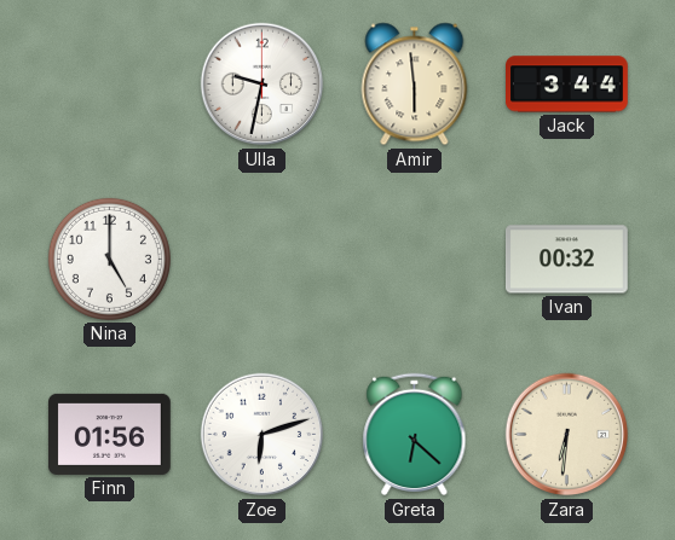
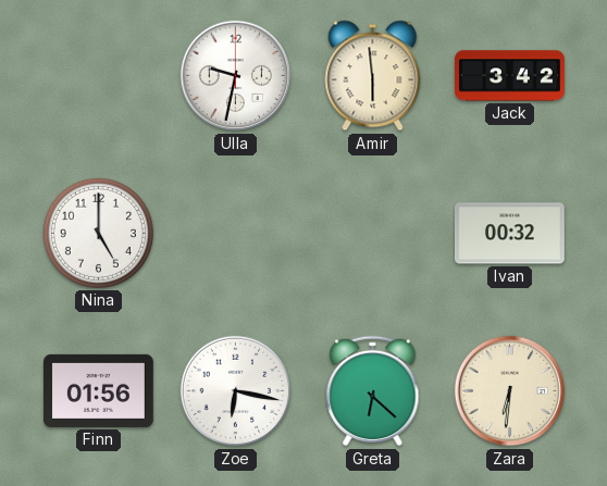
Jack: 3:44 -> 3:42 (510, 76)
Zoe: 6:12 -> 6:17 (236, 391)
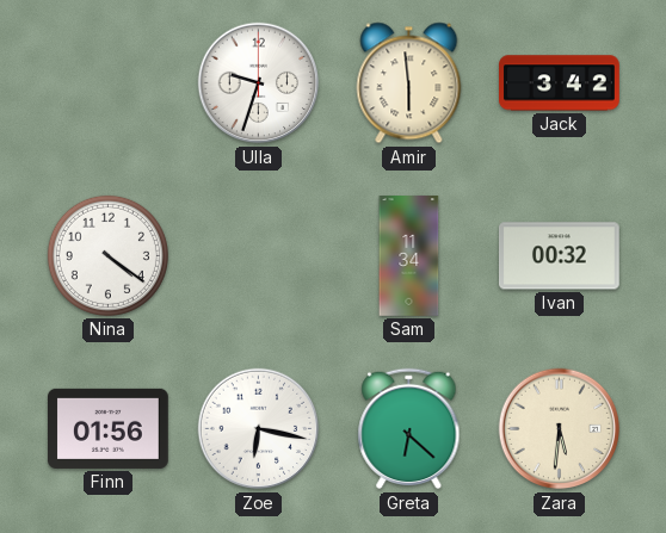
Ulla: 9:32 -> 9:33 (259, 83)
Nina: 5:00 -> 4:21 (107, 255)
Sam: none -> 11:34 (409, 256)
Zara: 6:31 -> 5:31 (560, 429)
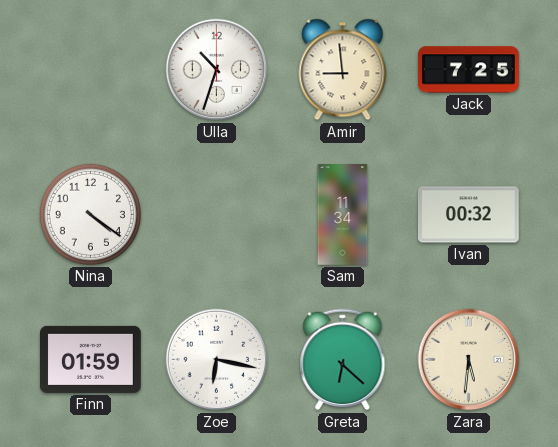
Ulla: 9:33 -> 10:33 (217, 70)
Amir: 5:59 -> 8:59 (343, 70)
Jack: 3:42 -> 7:25 (469, 70)
Finn: 01:56 -> 01:59 (91, 359)
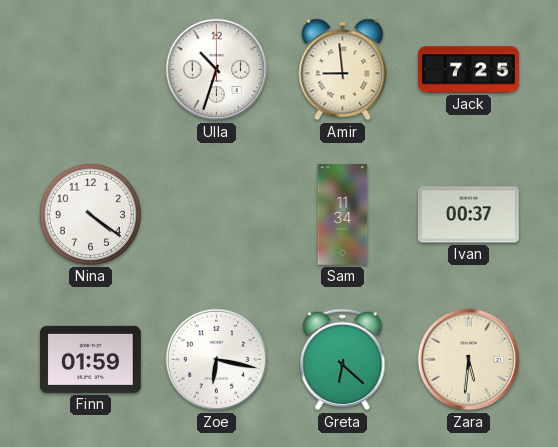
Ivan: 00:32 -> 00:37 (469, 215)
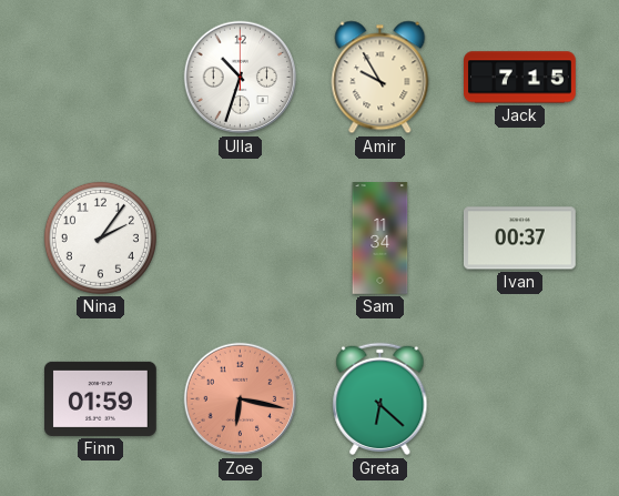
Amir: 8:59 -> 9:55 (380, 78)
Jack: 7:25 -> 7:15 (520, 78)
Nina: 4:21 -> 2:06 (100, 237)
Zoe dial: white -> salmon (241, 399)
Zara: 5:31 -> none (469, 360)
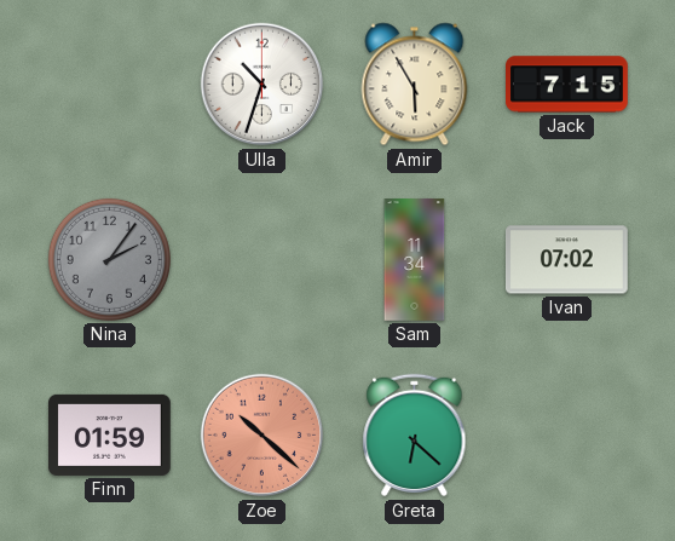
Amir: 9:55 -> 5:55 (415, 85)
Nina dial: white -> grey (109, 259)
Ivan: 00:37 -> 07:02 (567, 260)
Zoe: 6:17 -> 10:22 (262, 436)
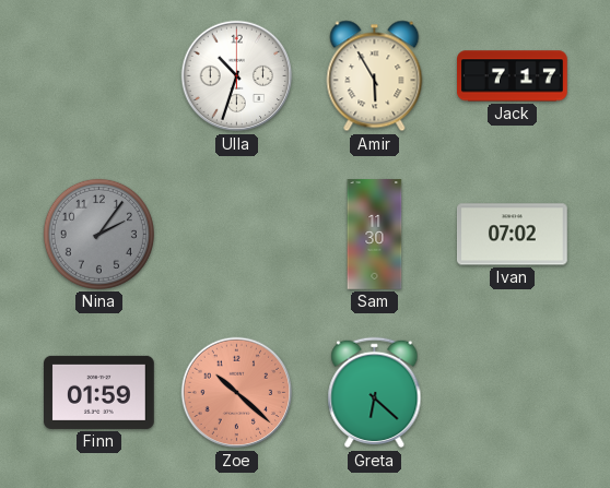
Jack: 7:15 -> 7:17 (513, 76)
Sam: 11:34 -> 11:30 (375, 235)
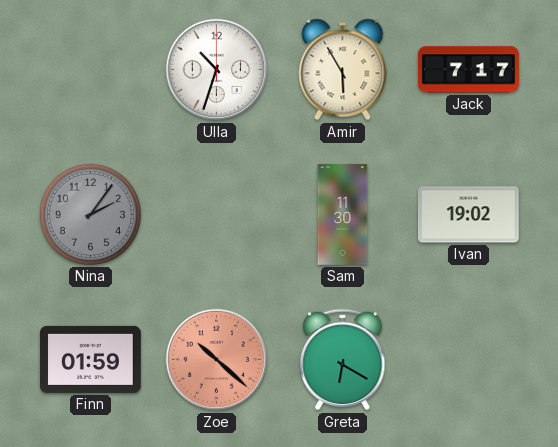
Ivan: 07:02 -> 19:02 (469, 215)
Greta: 6:22 -> 6:20 (343, 360)
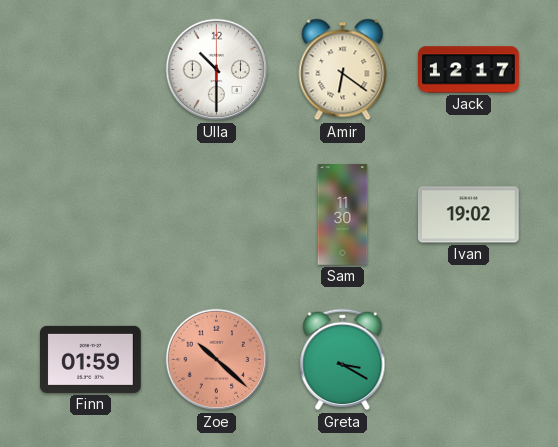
Ulla: 10:33 -> 10:30 (217, 70)
Amir: 5:55 -> 6:21 (343, 70)
Jack: 7:17 -> 12:17 (469, 70)
Nina: 2:06 -> none (90, 214)
Greta: 6:20 -> 3:20 (343, 360)
